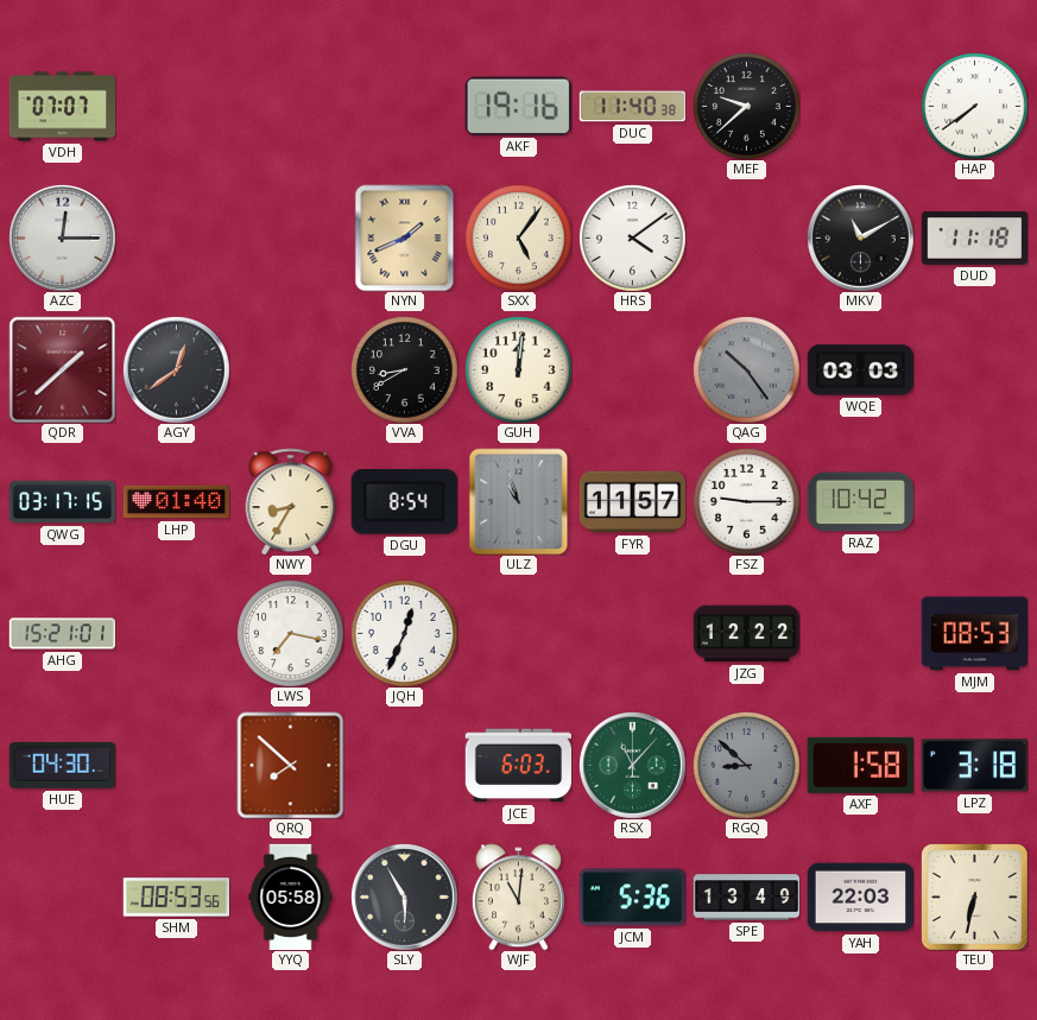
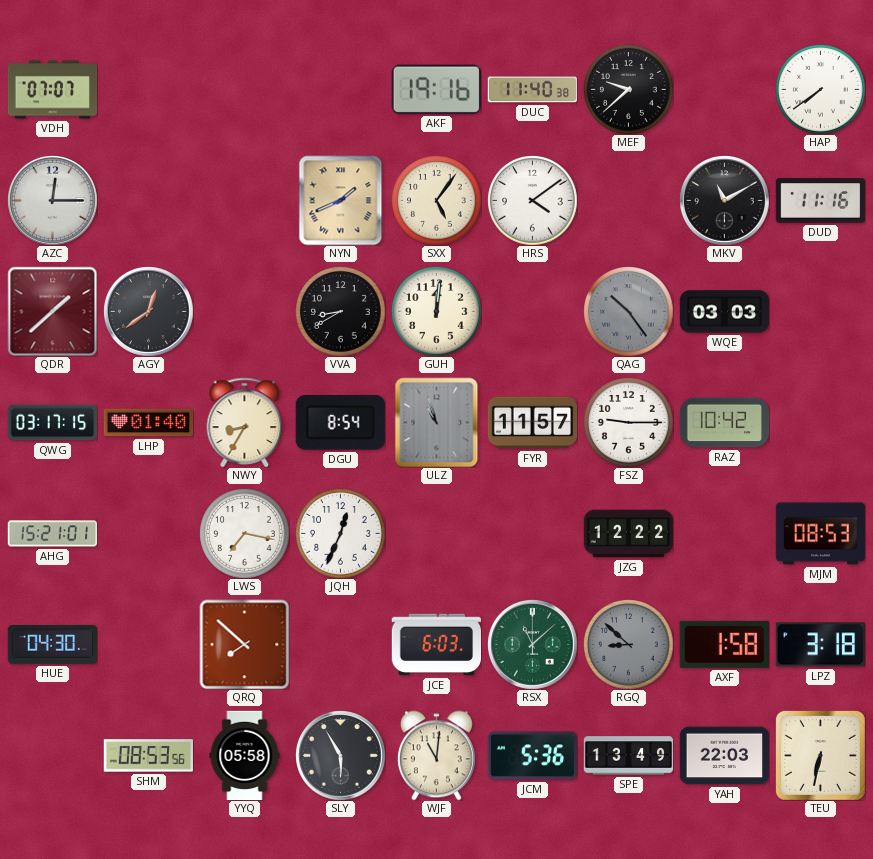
DUD: 11:18 -> 11:16 (820, 201)
RSX: 11:07 -> 11:08 (533, 645)
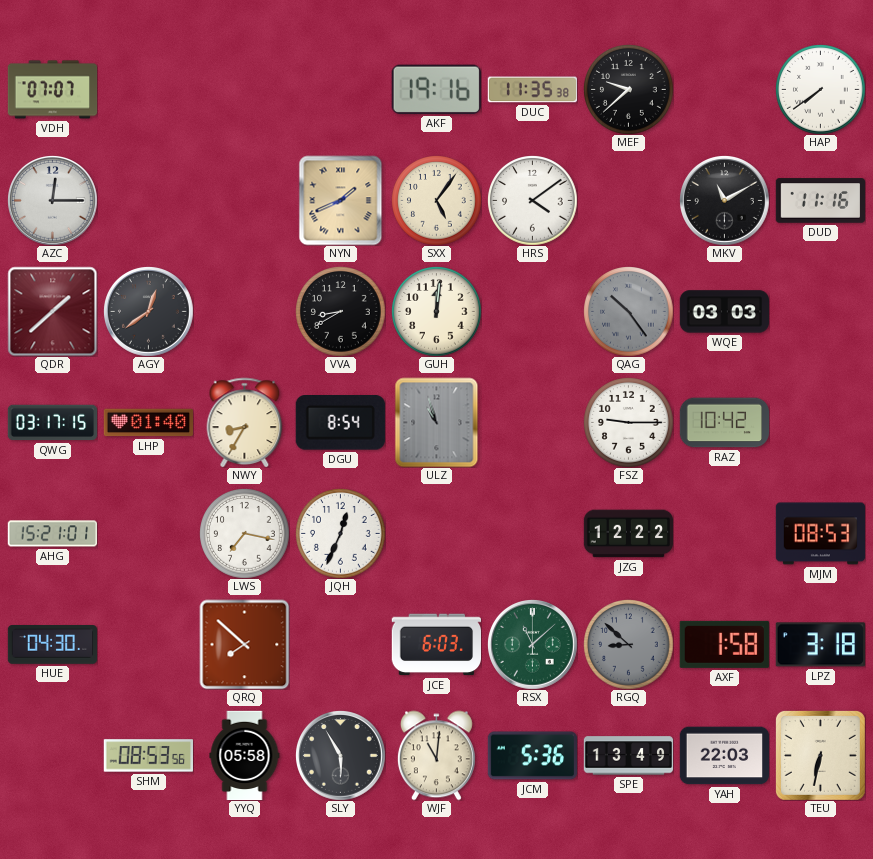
DUC: 11:40 -> 11:35 (532, 90)
FYR: 11:57 -> none (532, 423)
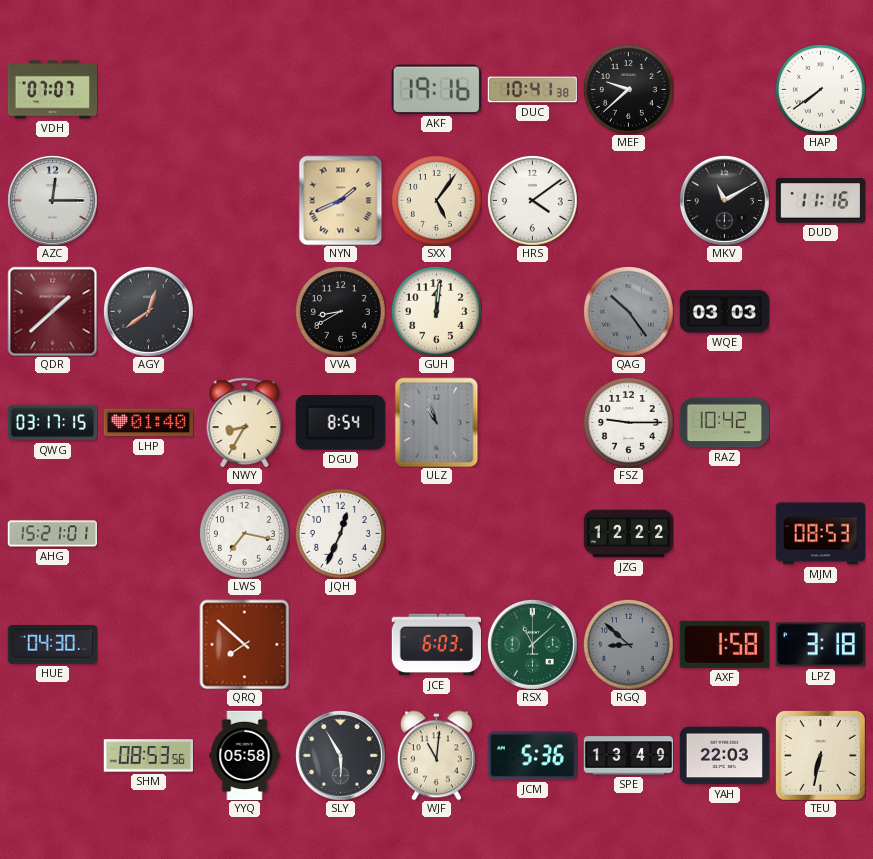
DUC: 11:35 -> 10:41 (532, 90)
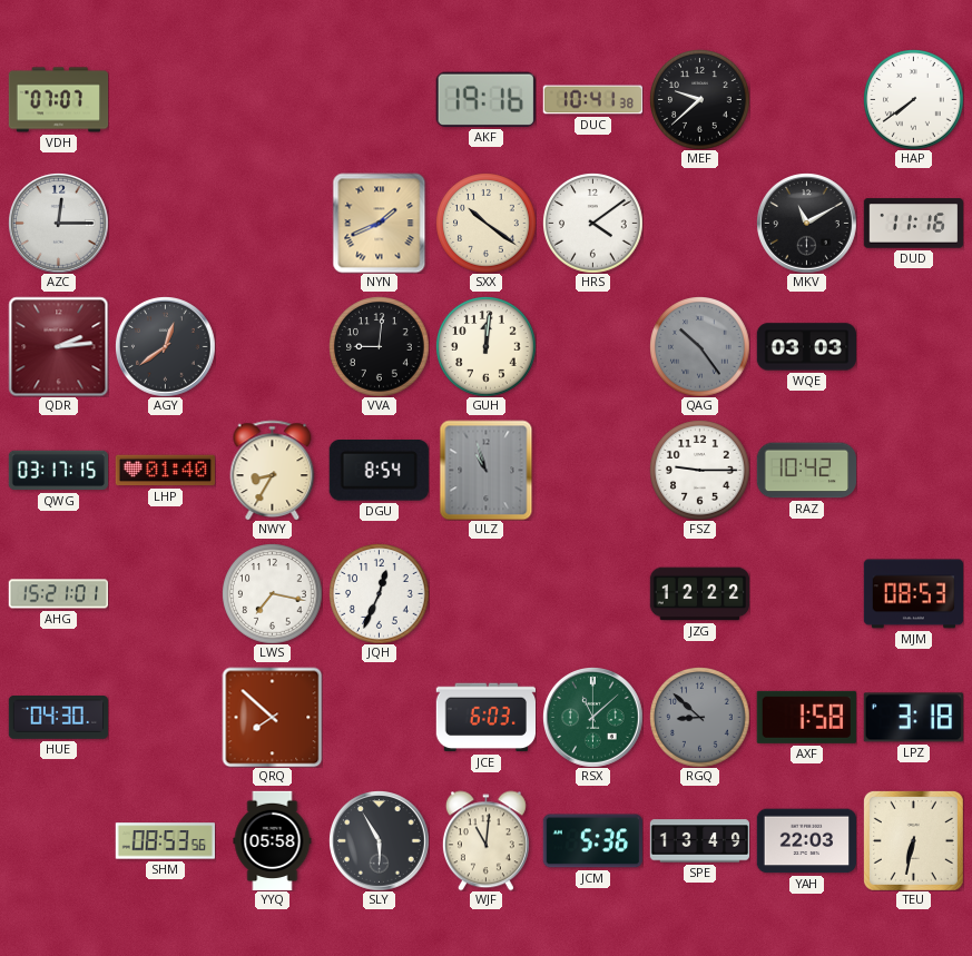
SXX: 5:06 -> 10:21 (487, 224)
QDR: 1:38 -> 2:14 (58, 346)
VVA: 8:40 -> 9:01 (380, 347)
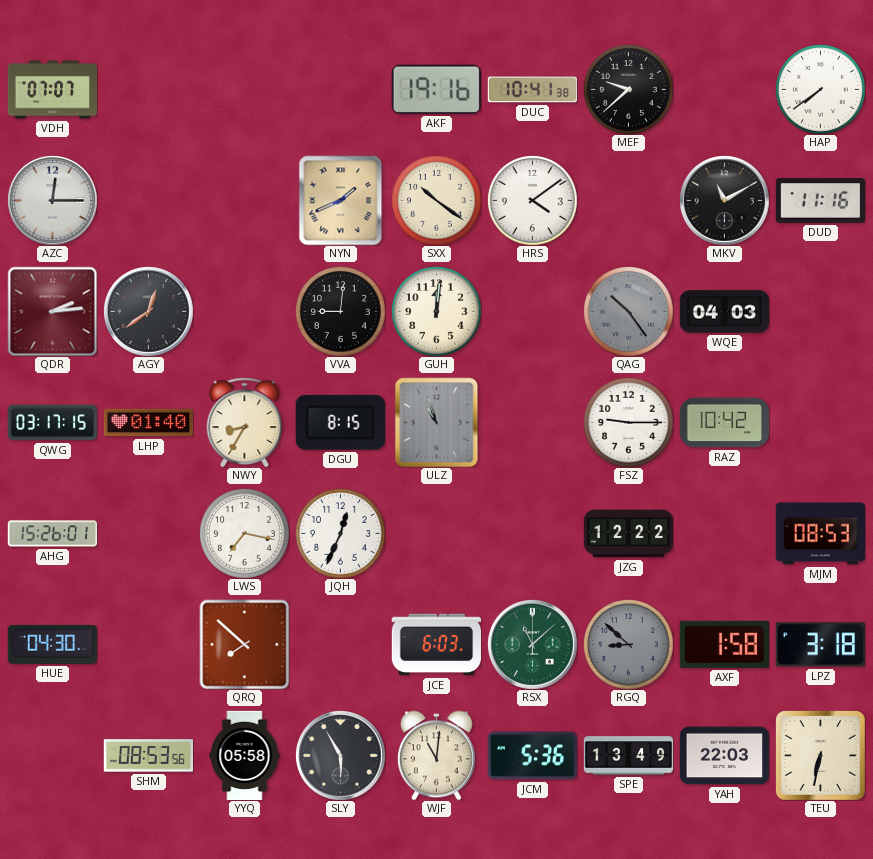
WQE: 03:03 -> 04:03 (724, 312)
DGU: 8:54 -> 8:15 (340, 423)
AHG: 15:21 -> 15:26 (52, 534)
